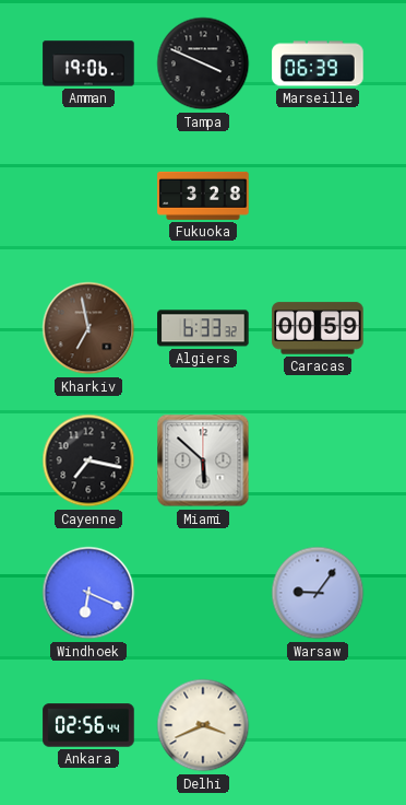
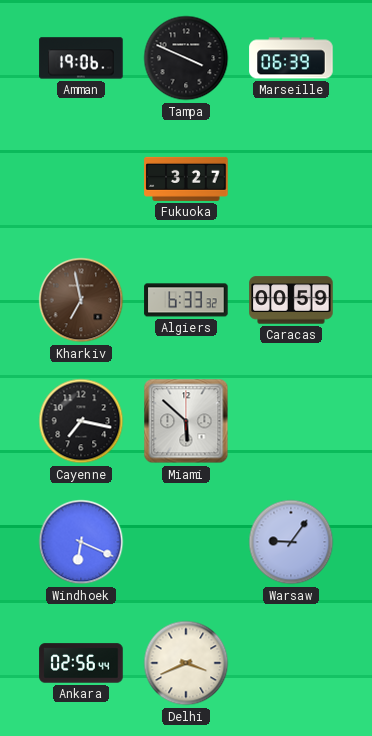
Fukuoka: 3:28 -> 3:27 (186, 179)
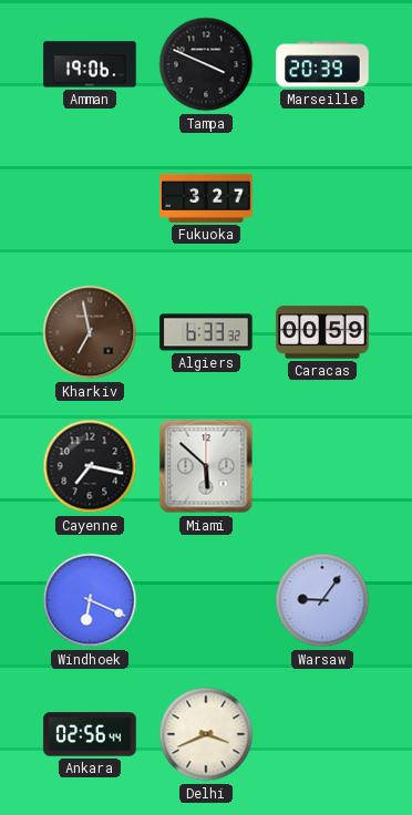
Marseille: 06:39 -> 20:39 (322, 64)
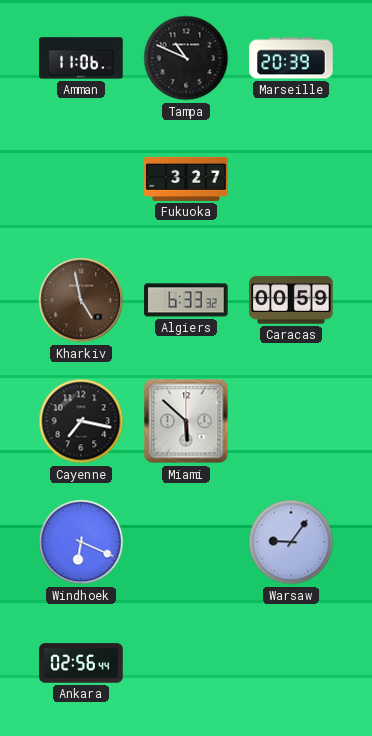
Amman: 19:06 -> 11:06 (81, 58)
Tampa: 3:49 -> 10:49 (186, 58)
Kharkiv: 6:58 -> 4:58 (81, 300)
Delhi: 3:41 -> none (206, 734)
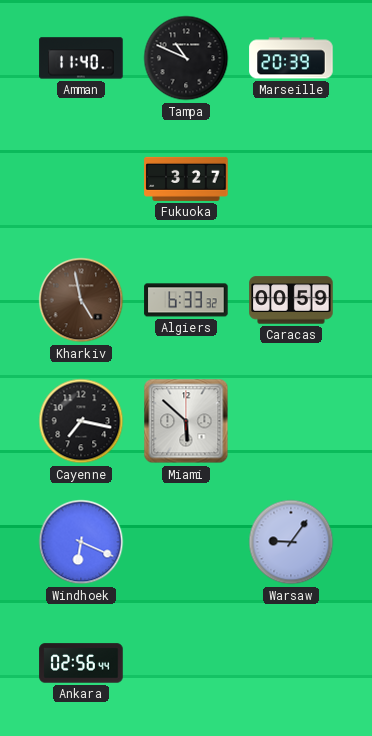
Amman: 11:06 -> 11:40 (81, 58)
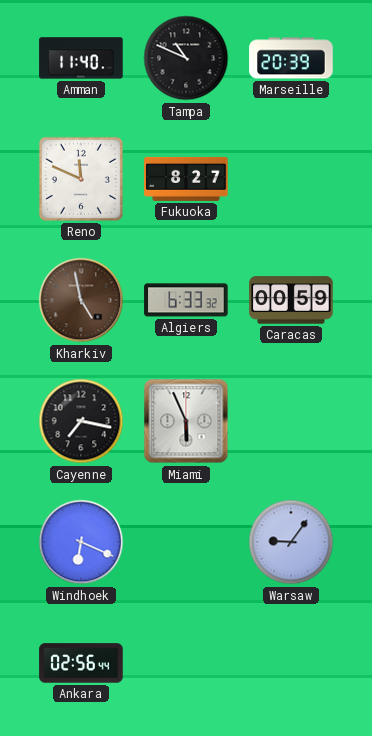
Reno: none -> 11:49 (81, 179)
Fukuoka: 3:27 -> 8:27 (186, 179)
Miami: 5:52 -> 5:56 (186, 421)
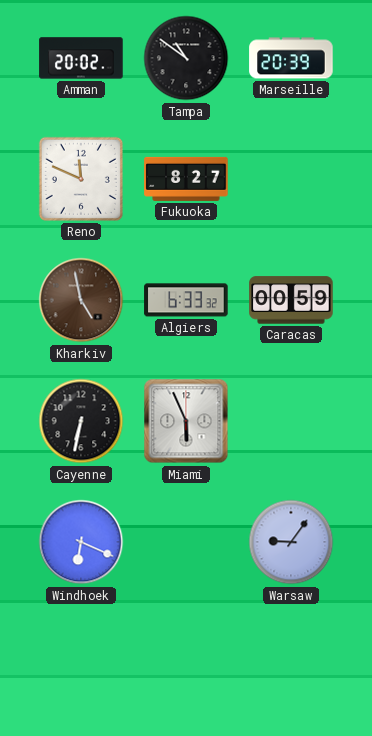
Amman: 11:40 -> 20:02 (81, 58)
Tampa: 10:49 -> 10:51 (186, 58)
Cayenne: 7:17 -> 6:32 (81, 421)
Ankara: 02:56 -> none (81, 663)
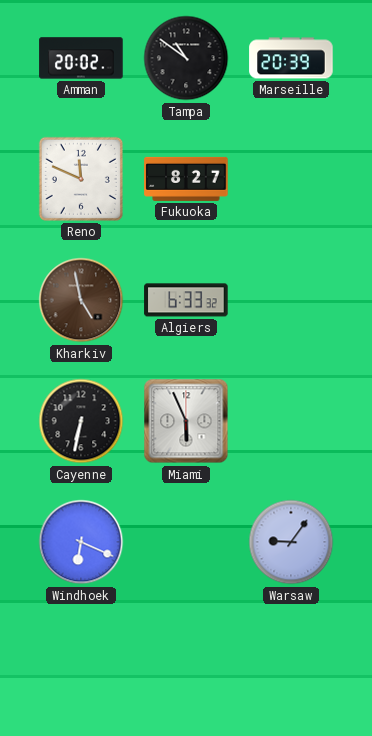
Caracas: 00:59 -> none (291, 300)
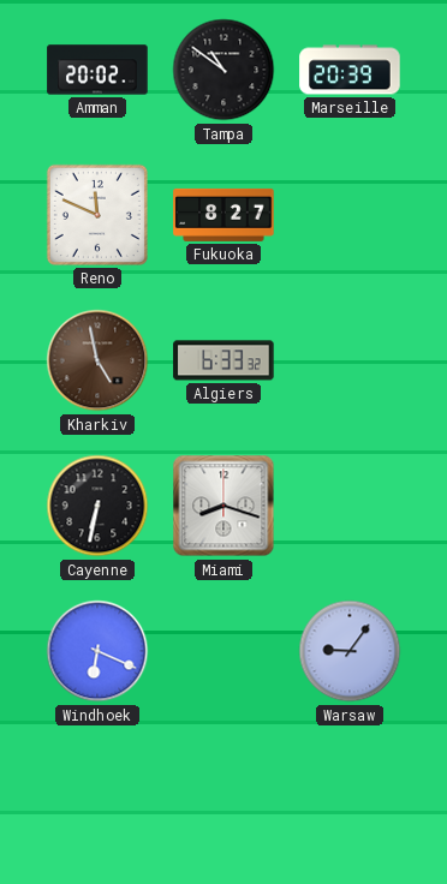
Miami: 5:56 -> 8:18 (223, 506)
